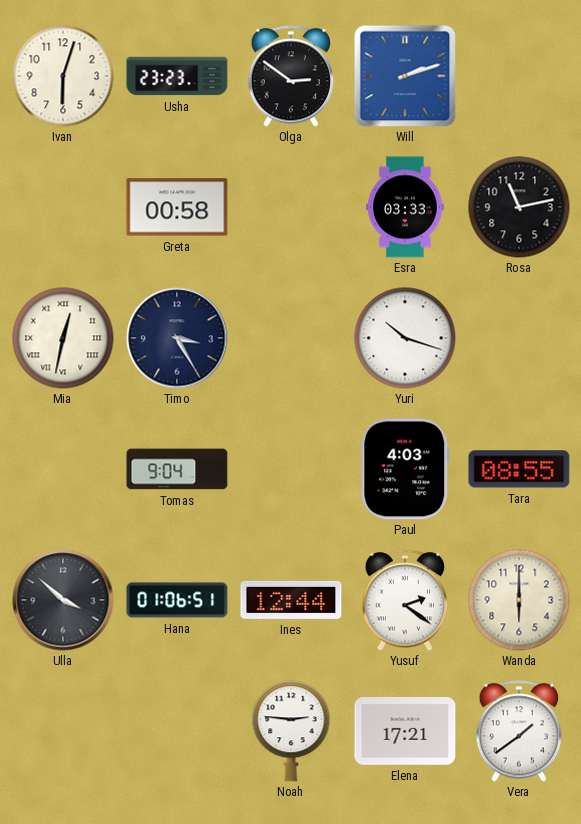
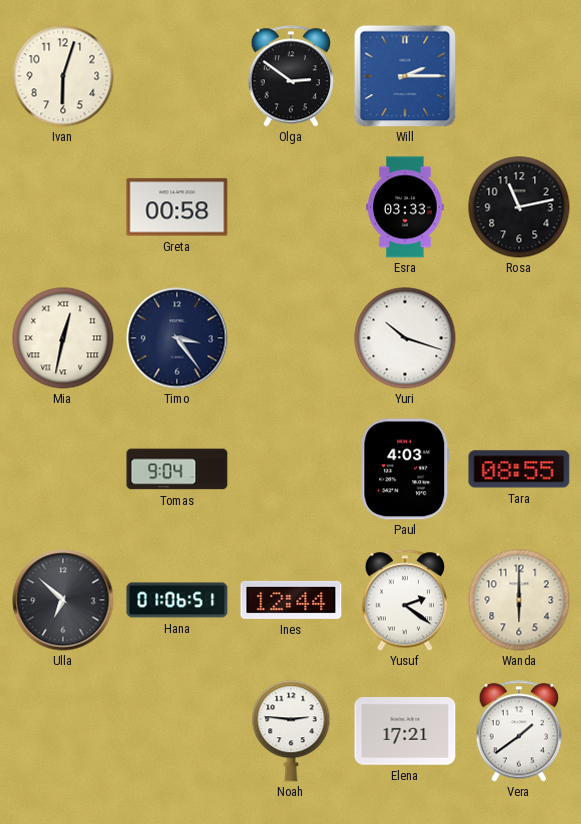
Usha: 23:23 -> none (177, 76)
Will: 2:12 -> 2:15 (405, 76)
Timo: 3:25 -> 3:24 (177, 338)
Ulla: 3:52 -> 6:52 (63, 600)
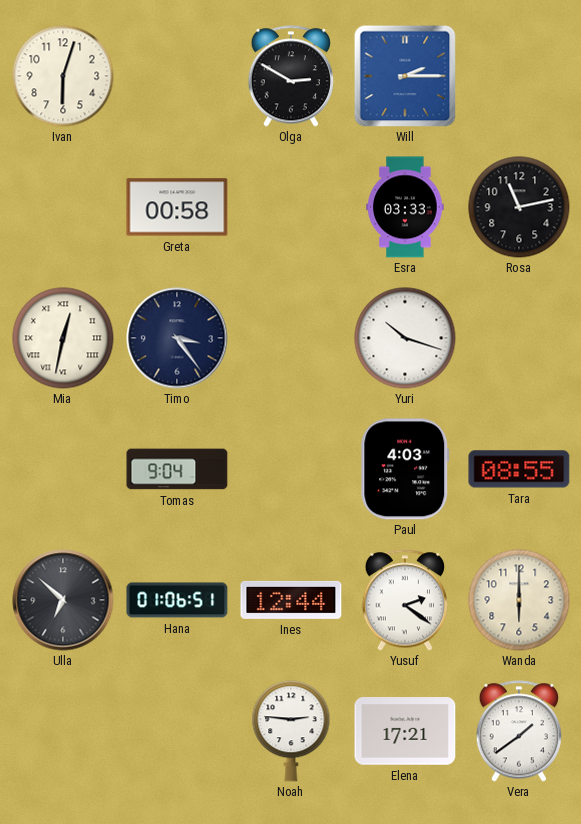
Olga: 2:51 -> 2:50 (291, 76)
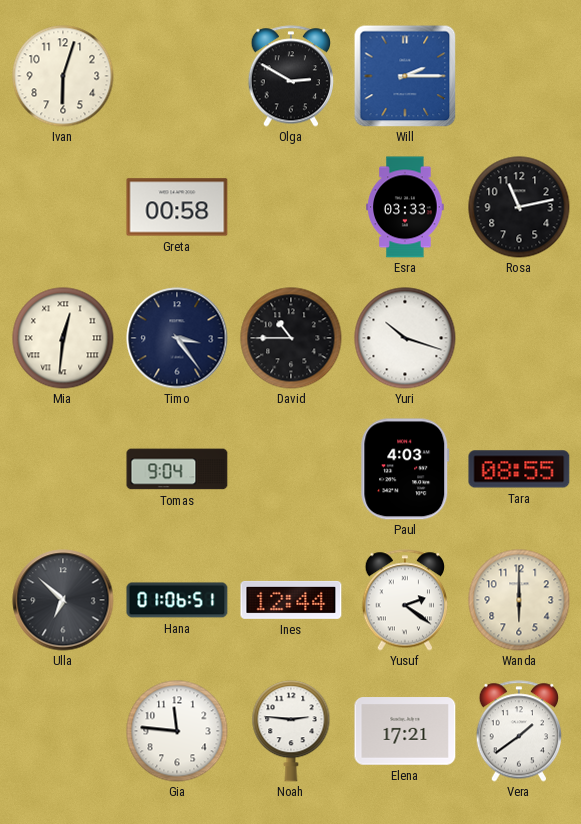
Mia: 12:32 -> 12:31 (63, 338)
David: none -> 10:45 (291, 338)
Gia: none -> 11:46 (177, 731)
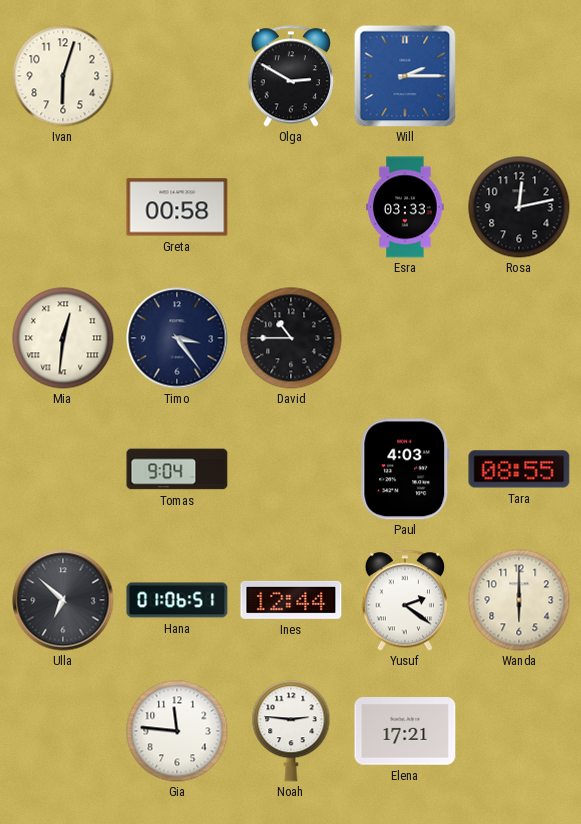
Rosa: 11:13 -> 12:13 (519, 207)
Yuri: 10:18 -> none (405, 338)
Vera: 1:39 -> none (519, 731)
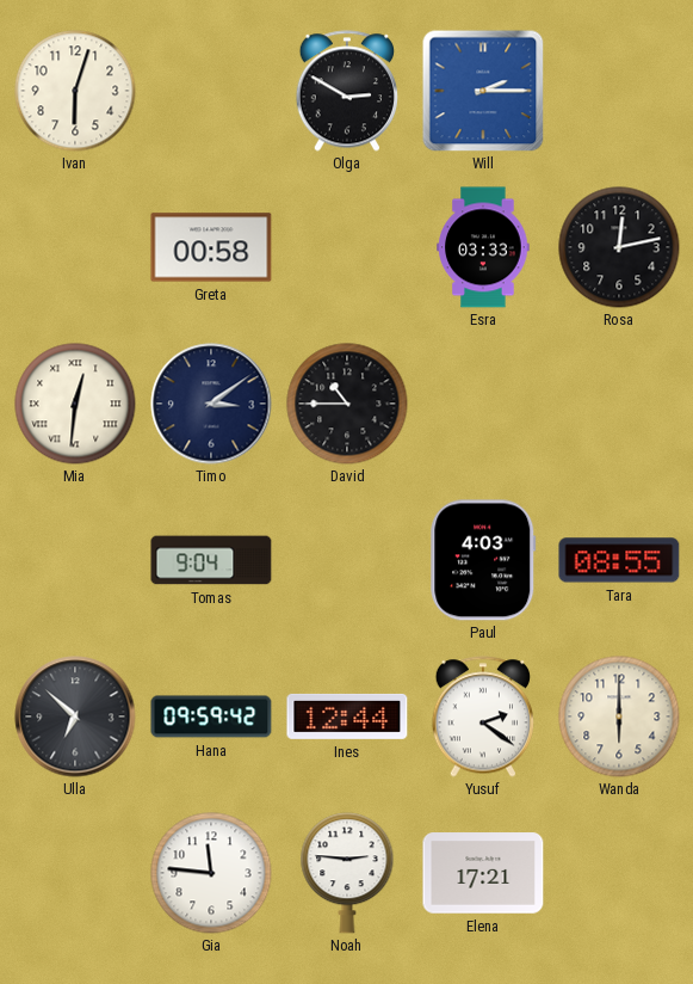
Timo: 3:24 -> 3:09 (211, 404)
Hana: 01:06 -> 09:59 (211, 717)
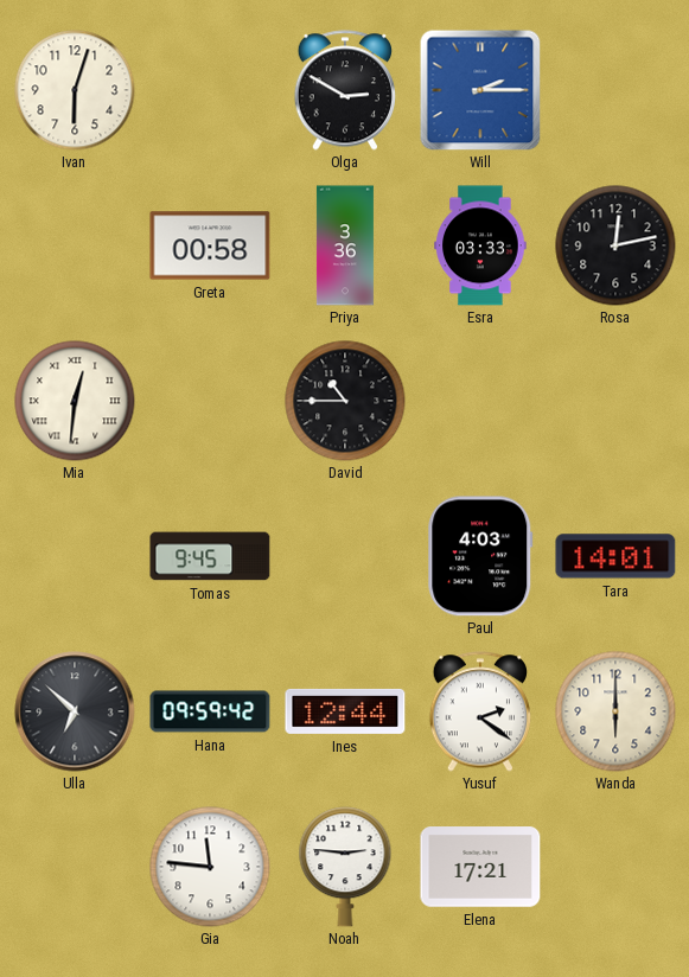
Priya: none -> 3:36 (345, 245)
Timo: 3:09 -> none (211, 404)
Tomas: 9:04 -> 9:45 (210, 556)
Tara: 08:55 -> 14:01 (615, 556)
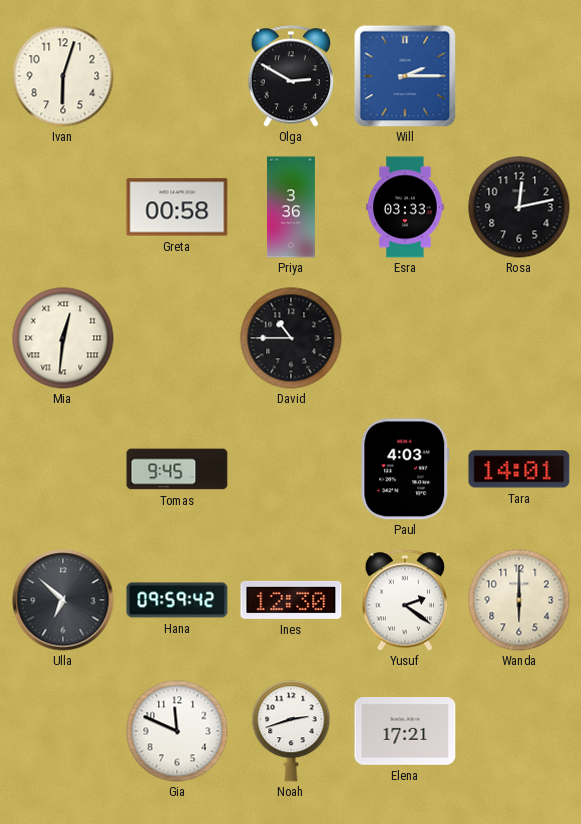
Ines: 12:44 -> 12:30 (291, 600)
Gia: 11:46 -> 11:49 (177, 731)
Noah: 2:46 -> 2:42 (291, 731)
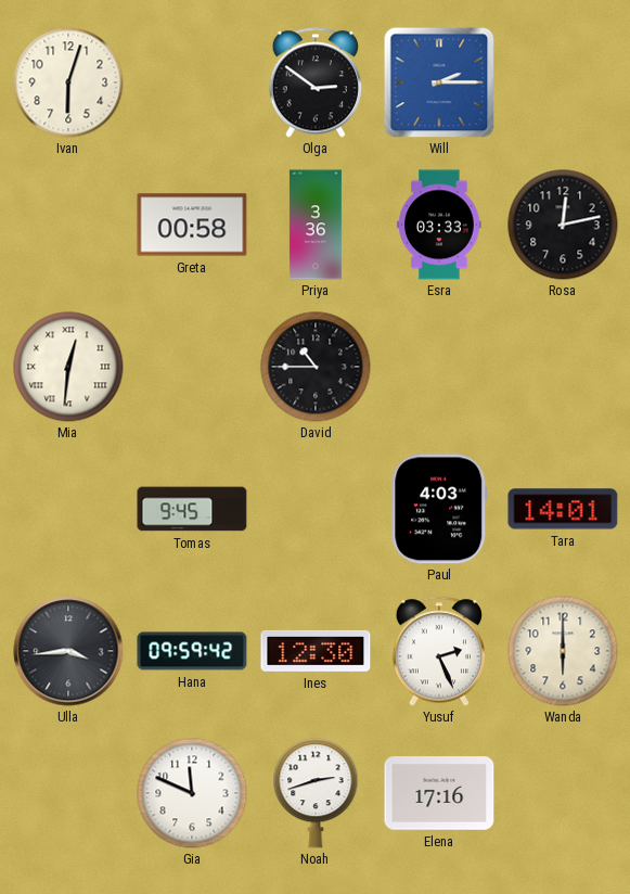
Olga: 2:50 -> 2:51 (316, 82)
Ulla: 6:52 -> 3:44 (68, 651)
Yusuf: 2:21 -> 2:26 (439, 651)
Elena: 17:21 -> 17:16 (439, 793)
